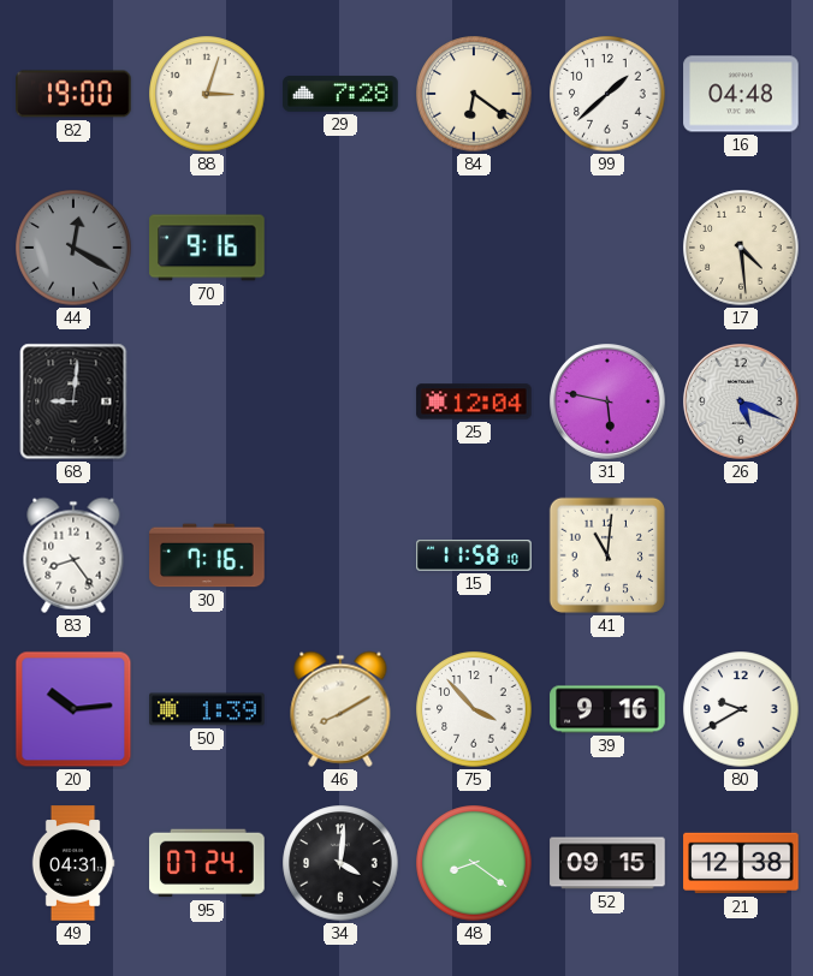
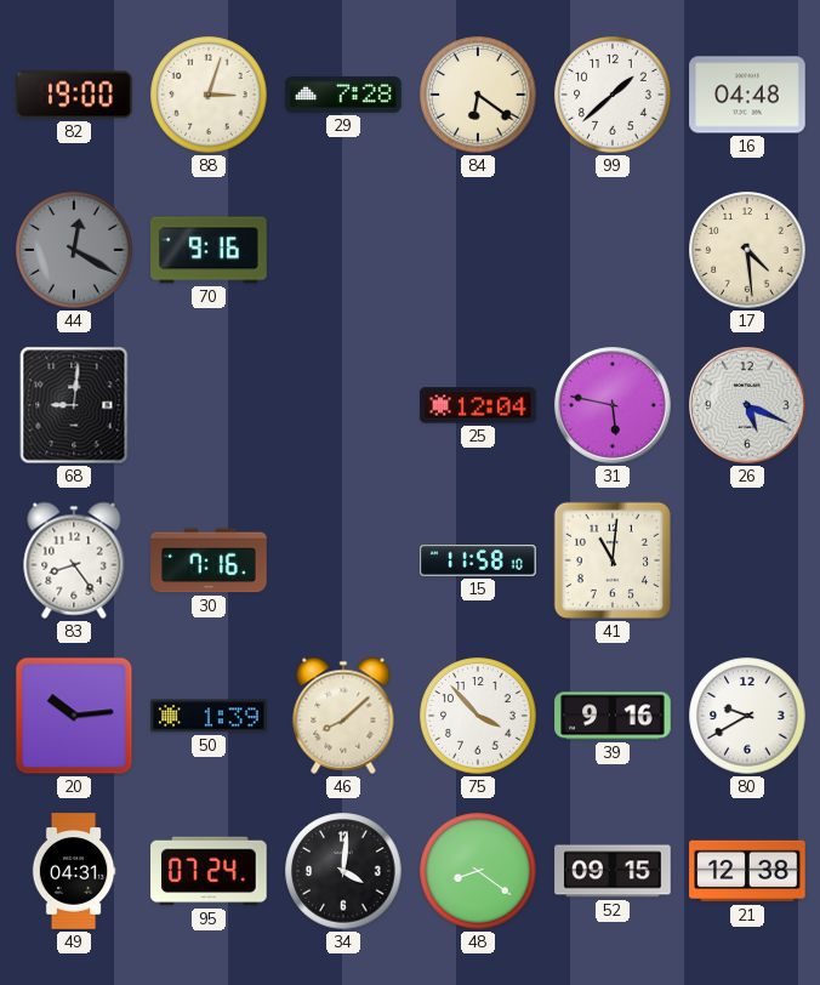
46: 8:10 -> 8:08 (343, 716)
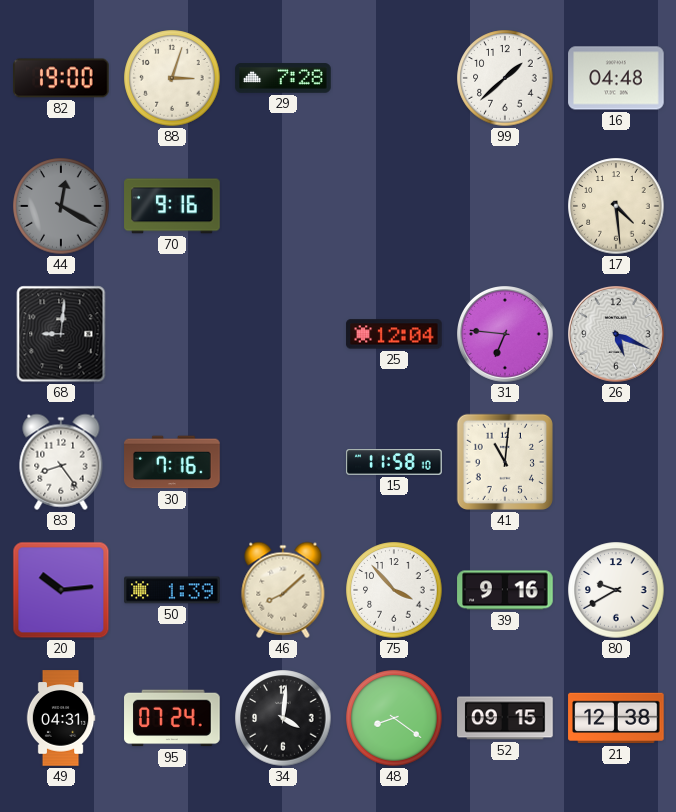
84: 6:21 -> none (478, 95)
31: 5:47 -> 6:46 (506, 335)
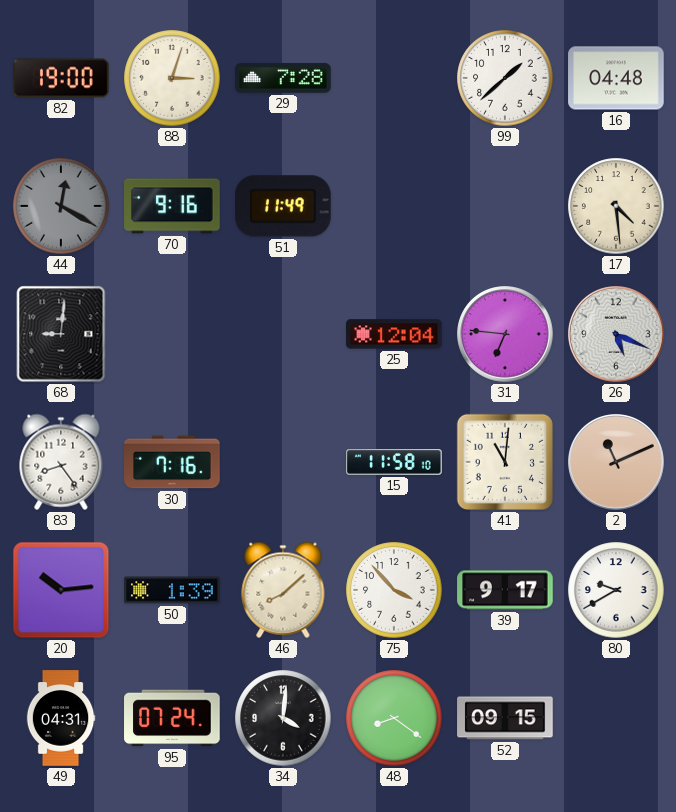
51: none -> 11:49 (284, 206)
2: none -> 11:11 (617, 463)
39: 9:16 -> 9:17 (505, 590)
21: 12:38 -> none (616, 718)
